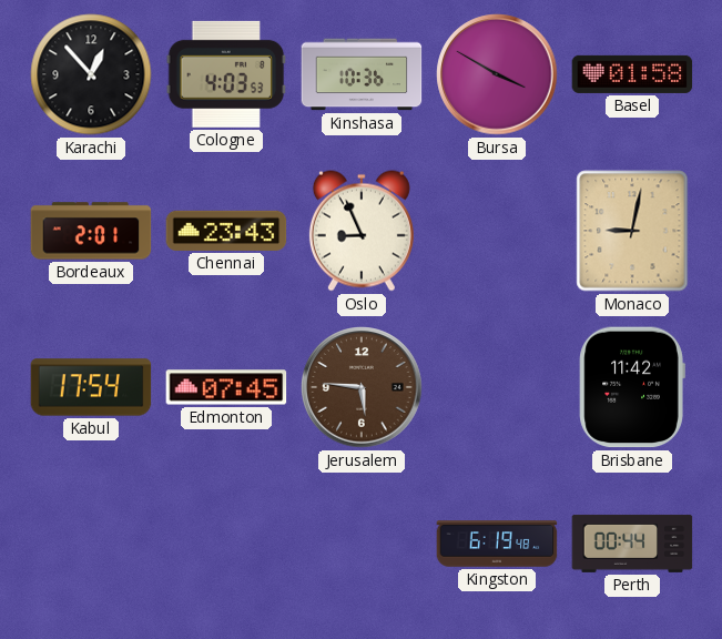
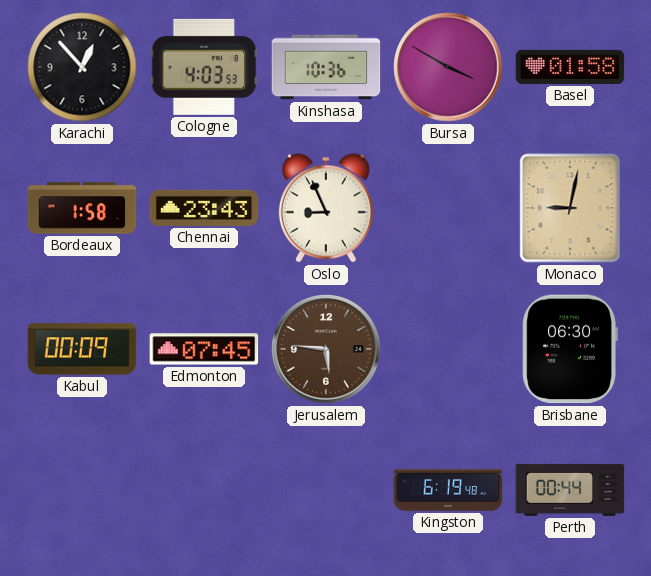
Bordeaux: 2:01 -> 1:58 (82, 208)
Kabul: 17:54 -> 00:09 (82, 349)
Brisbane: 11:42 -> 06:30 (570, 349)
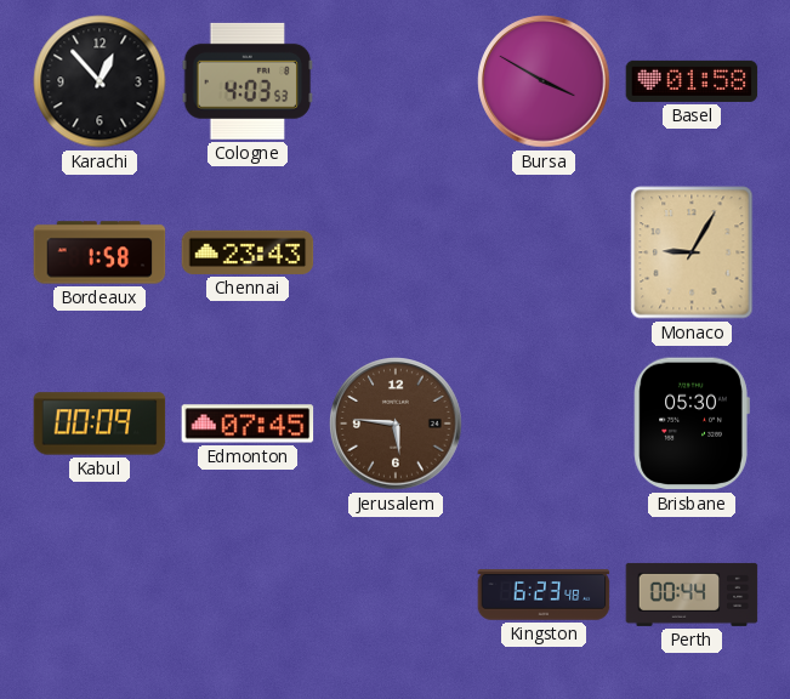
Kinshasa: 10:36 -> none (326, 67)
Oslo: 8:56 -> none (326, 208)
Monaco: 9:02 -> 9:05 (692, 252)
Brisbane: 06:30 -> 05:30 (692, 424)
Kingston: 6:19 -> 6:23 (544, 595)
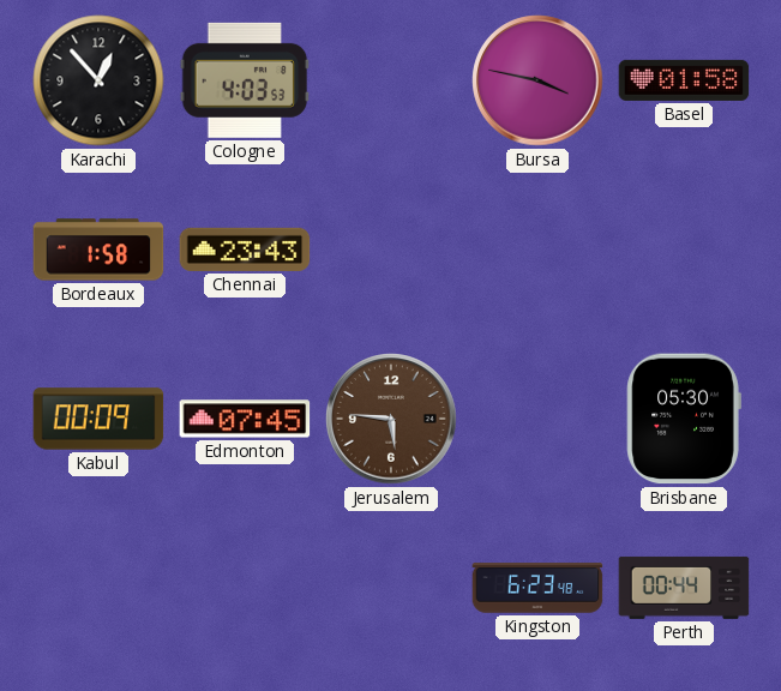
Bursa: 3:50 -> 3:47 (537, 80)
Monaco: 9:05 -> none (692, 252)
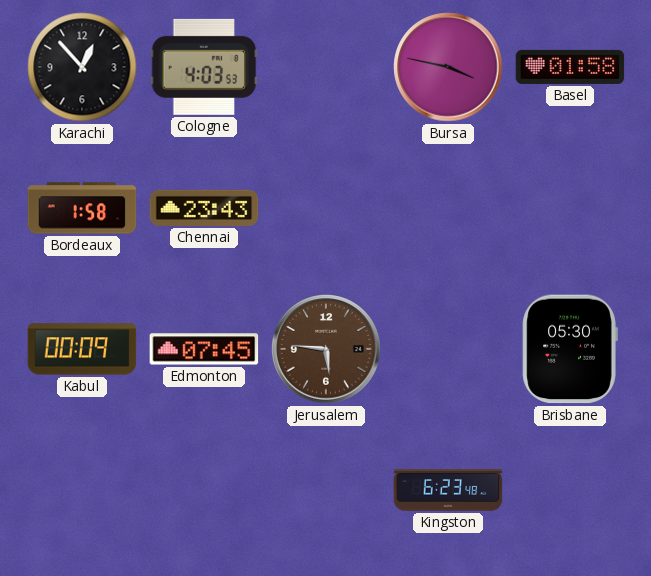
Perth: 00:44 -> none (684, 588)
